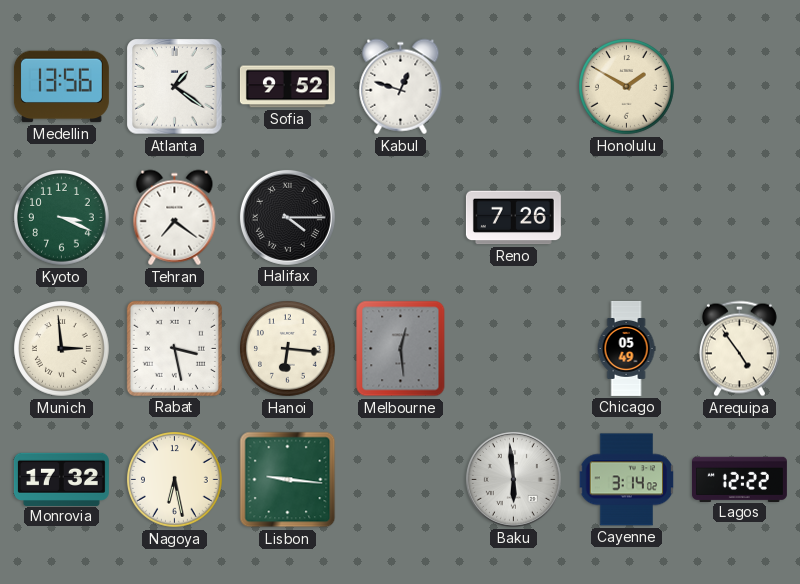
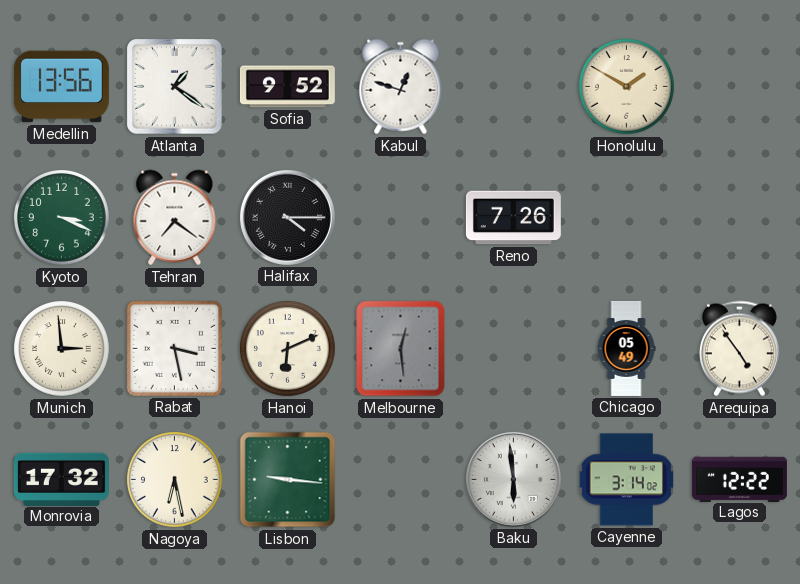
Hanoi: 6:16 -> 6:11 (288, 349)
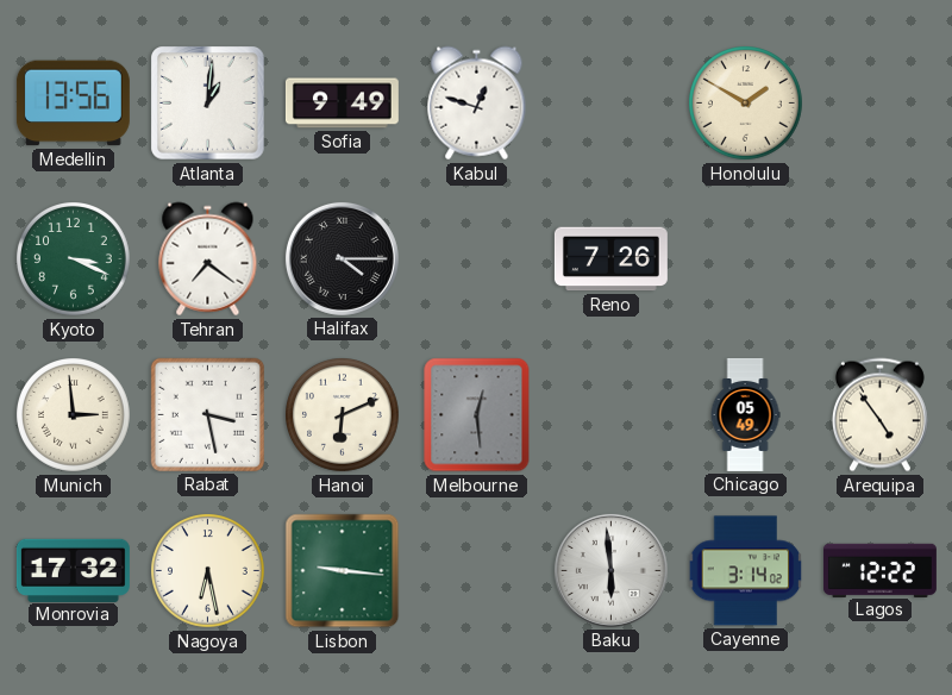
Atlanta: 1:21 -> 1:01 (208, 104)
Sofia: 9:52 -> 9:49 (342, 104)
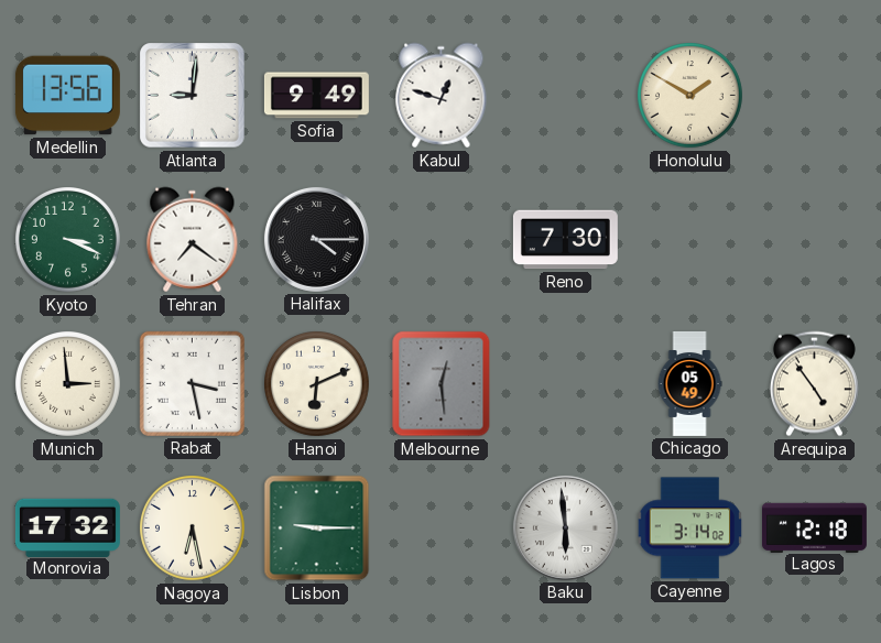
Atlanta: 1:01 -> 9:01 (193, 96)
Reno: 7:26 -> 7:30 (565, 240)
Lisbon: 9:16 -> 9:15 (317, 528)
Lagos: 12:22 -> 12:18 (814, 527)
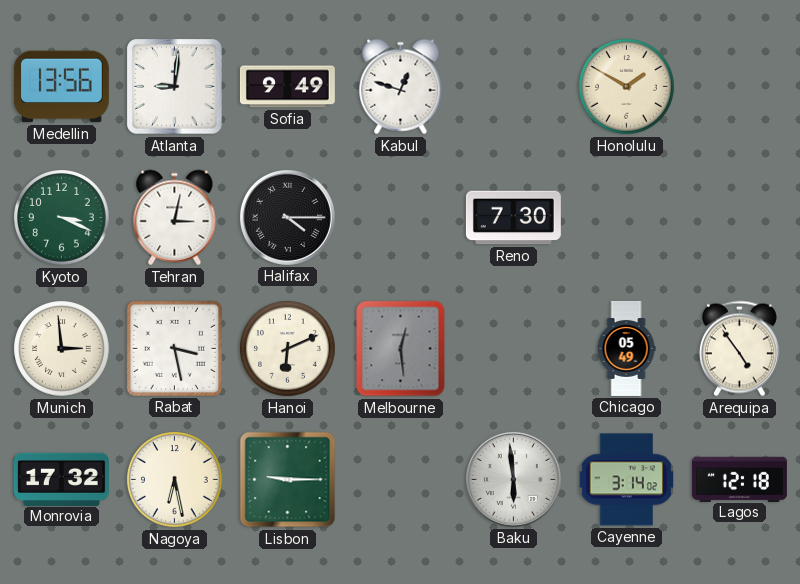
Tehran: 7:21 -> 3:02 (175, 218)
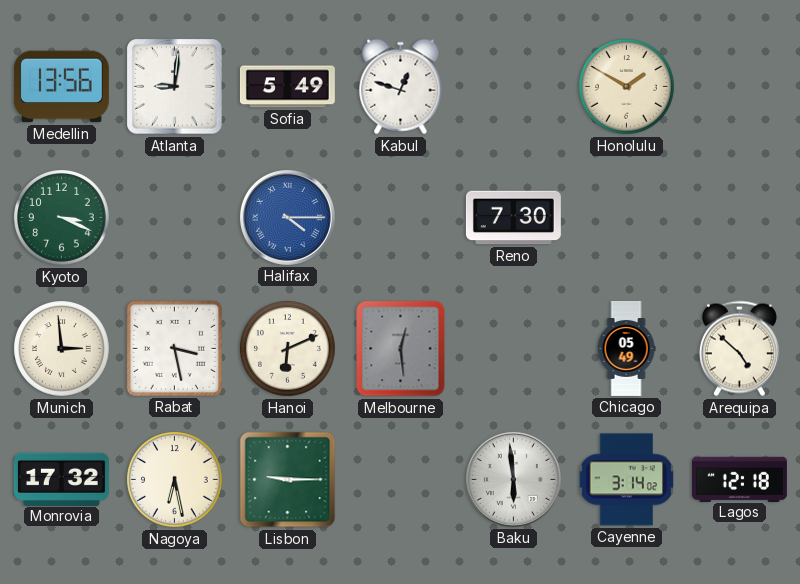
Sofia: 9:49 -> 5:49 (287, 87)
Tehran: 3:02 -> none (175, 218)
Halifax dial: black -> blue (287, 217)
Arequipa: 4:54 -> 4:52 (739, 349)
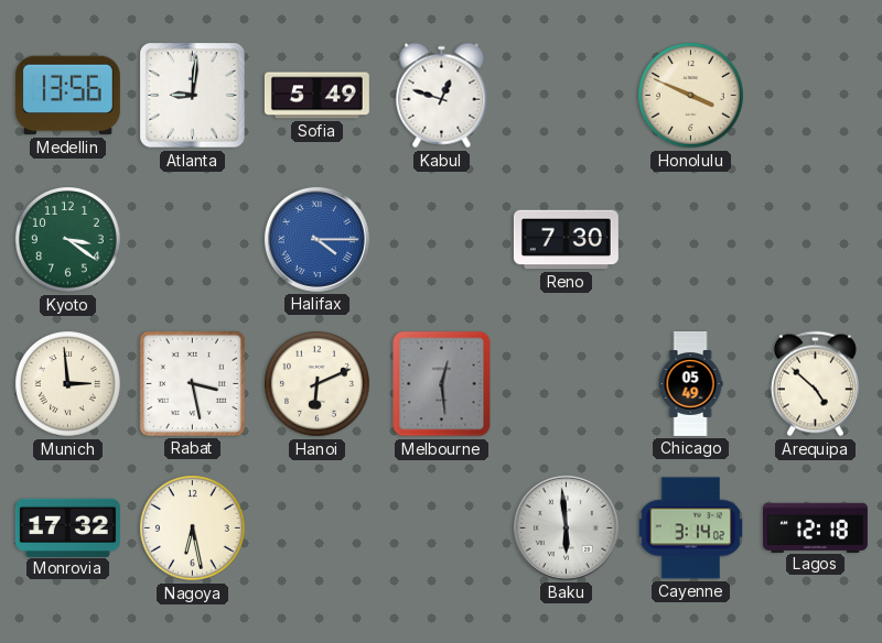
Honolulu: 1:50 -> 3:49 (691, 96)
Kyoto: 3:19 -> 3:21 (68, 240)
Lisbon: 9:15 -> none (288, 480)
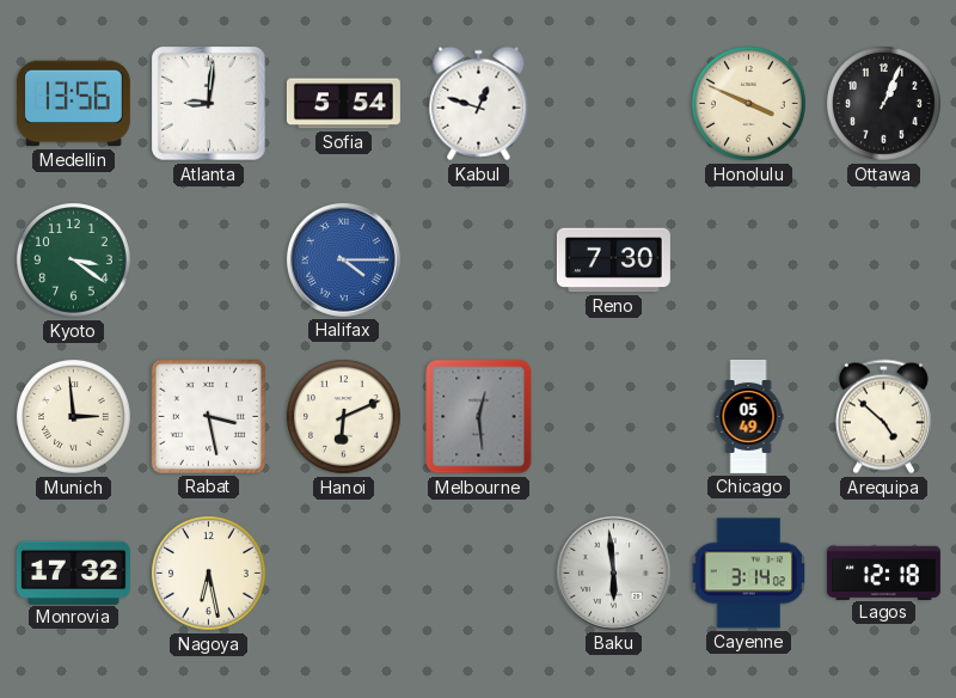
Sofia: 5:49 -> 5:54 (343, 104)
Ottawa: none -> 1:04 (884, 104)
